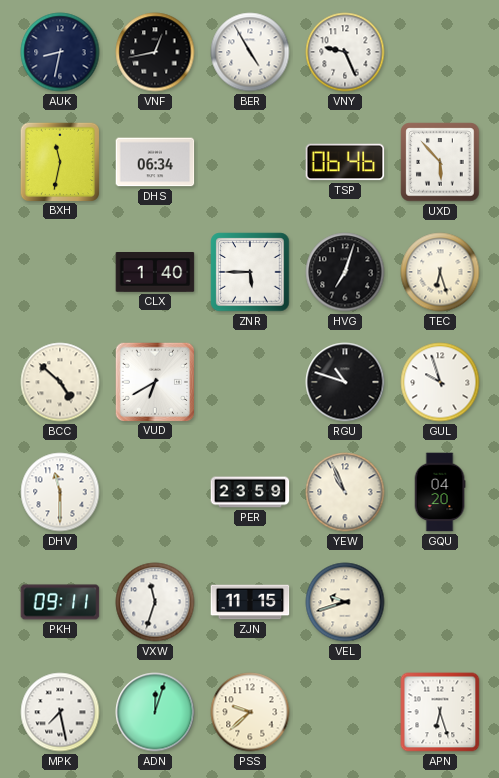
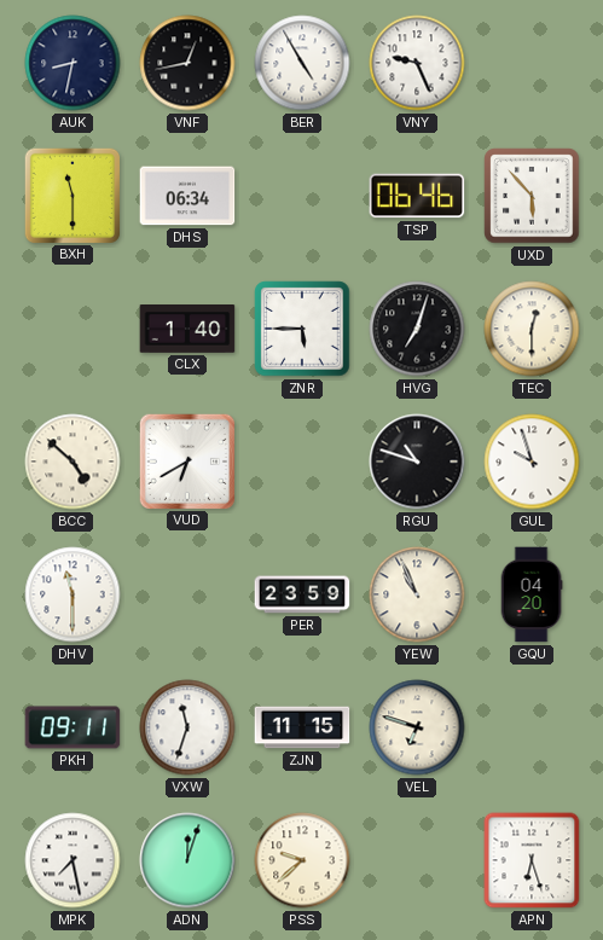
BXH: 11:32 -> 11:30 (71, 195)
TEC: 6:27 -> 12:30 (532, 329)
VEL: 9:42 -> 6:48 (417, 727)
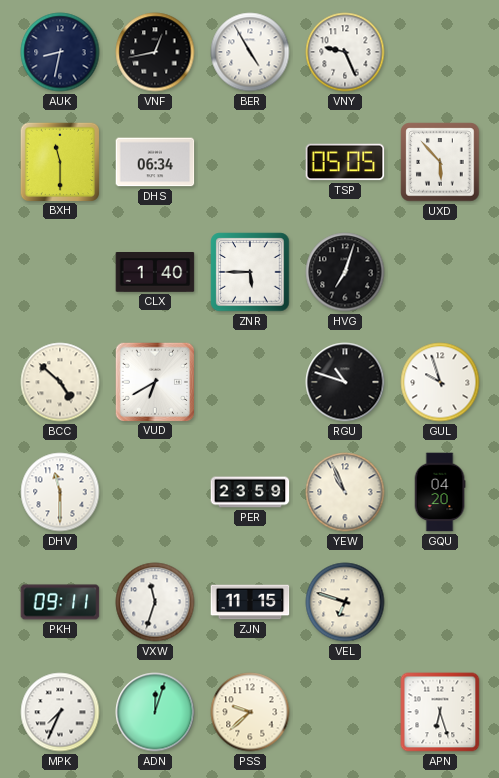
TSP: 06:46 -> 05:05 (345, 162)
TEC: 12:30 -> none (532, 329)
MPK: 7:28 -> 7:34 (60, 712)
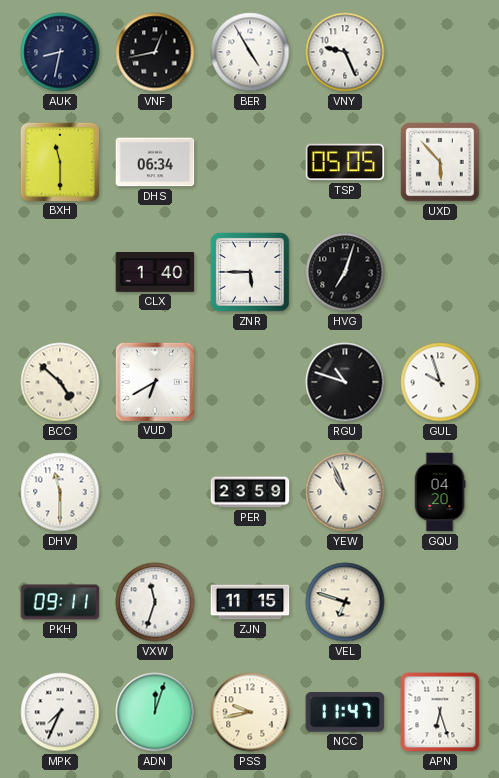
PSS: 9:38 -> 9:43 (250, 712)
NCC: none -> 11:47 (345, 712)
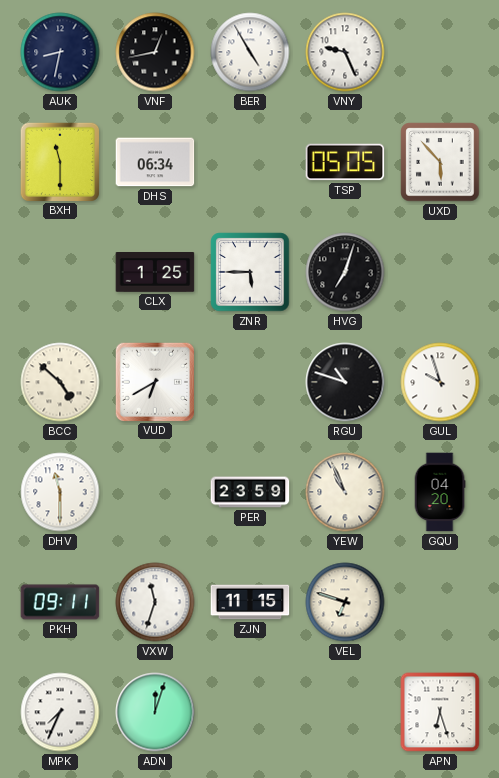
CLX: 1:40 -> 1:25 (155, 272)
PSS: 9:43 -> none (250, 712)
NCC: 11:47 -> none (345, 712)
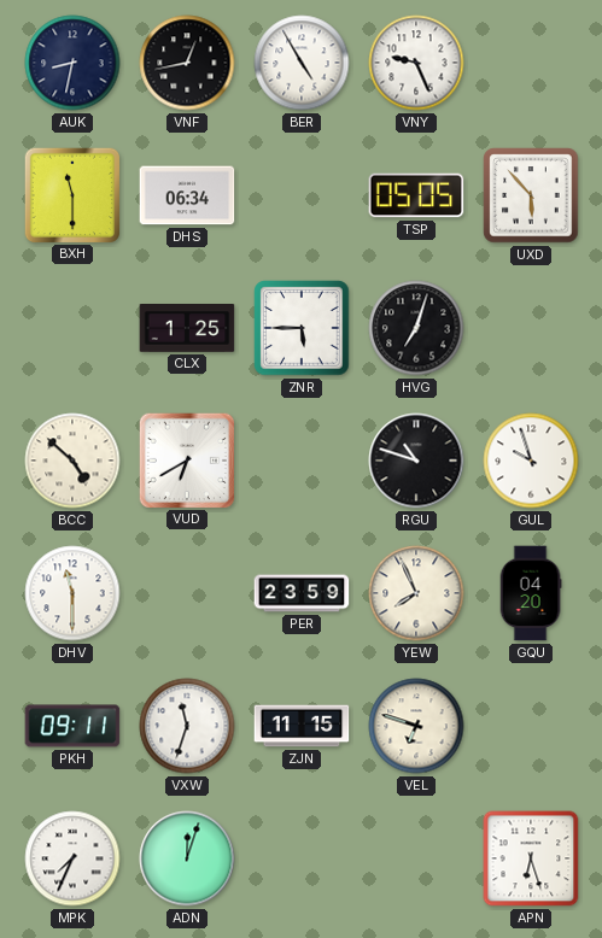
YEW: 10:56 -> 7:56 (416, 593)
